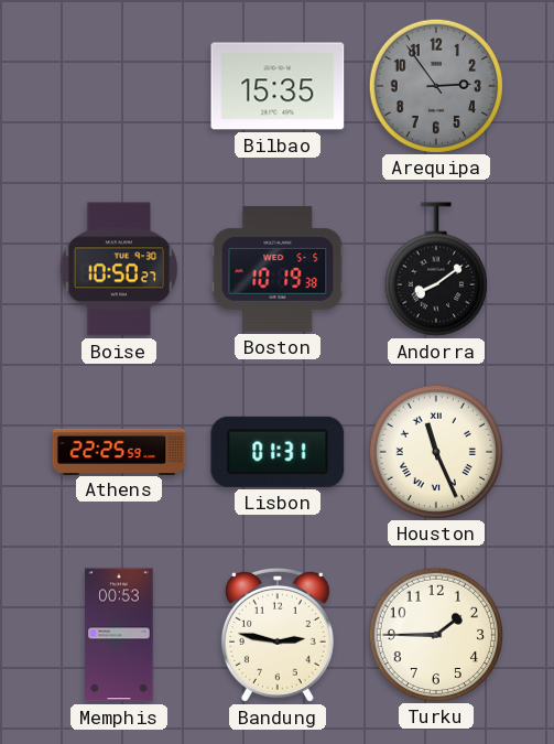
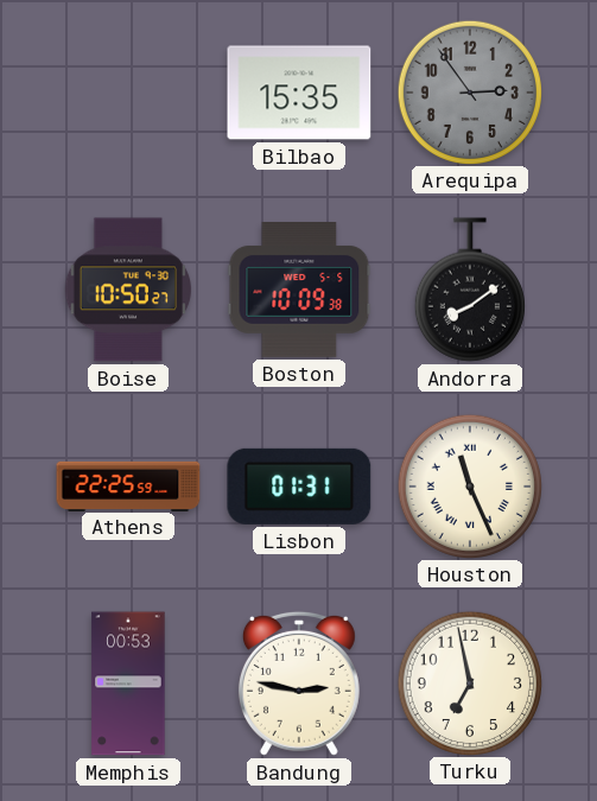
Boston: 10:19 -> 10:09 (299, 291)
Turku: 1:45 -> 6:58 (469, 682)
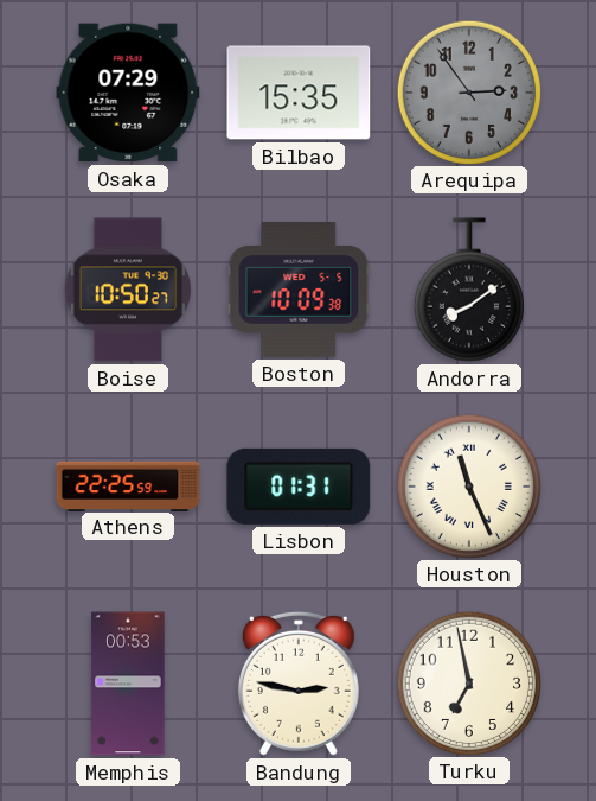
Osaka: none -> 07:29 (128, 93)
